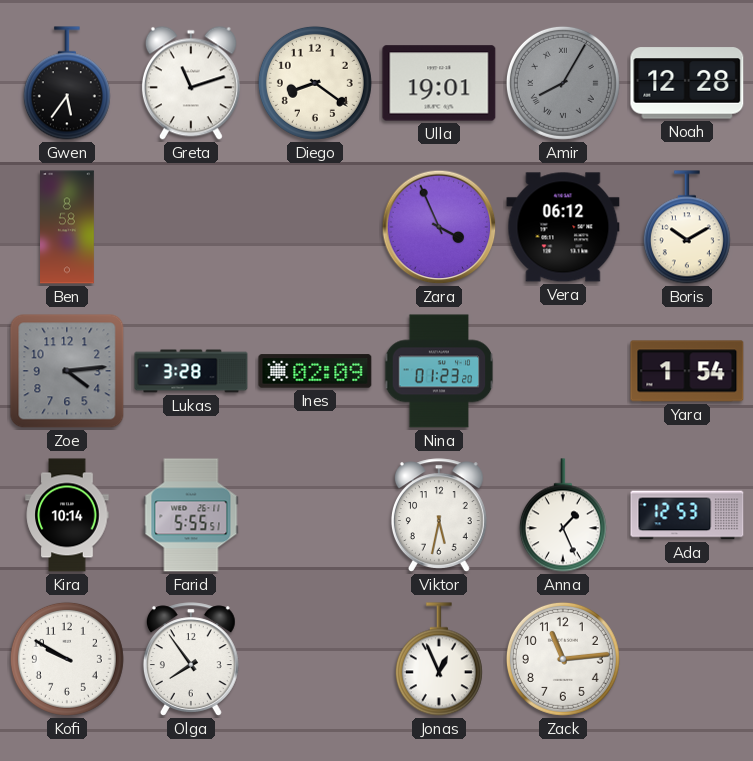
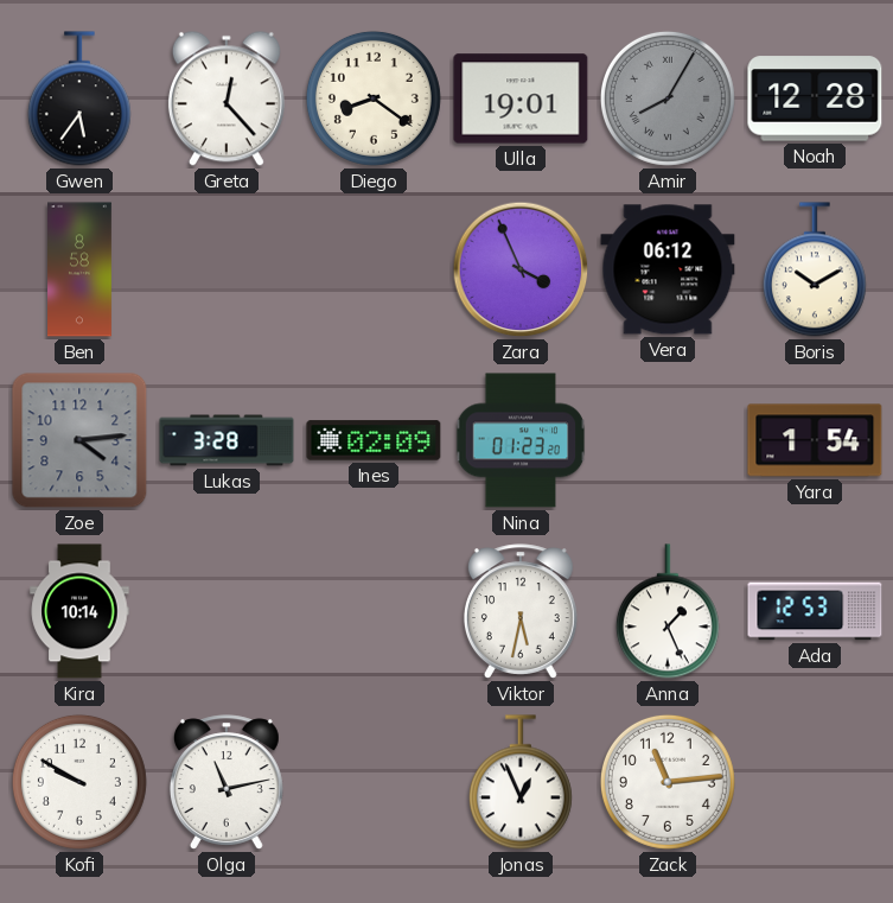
Greta: 11:12 -> 12:23 (227, 98)
Farid: 5:55 -> none (191, 515)
Olga: 7:54 -> 11:13 (227, 782)
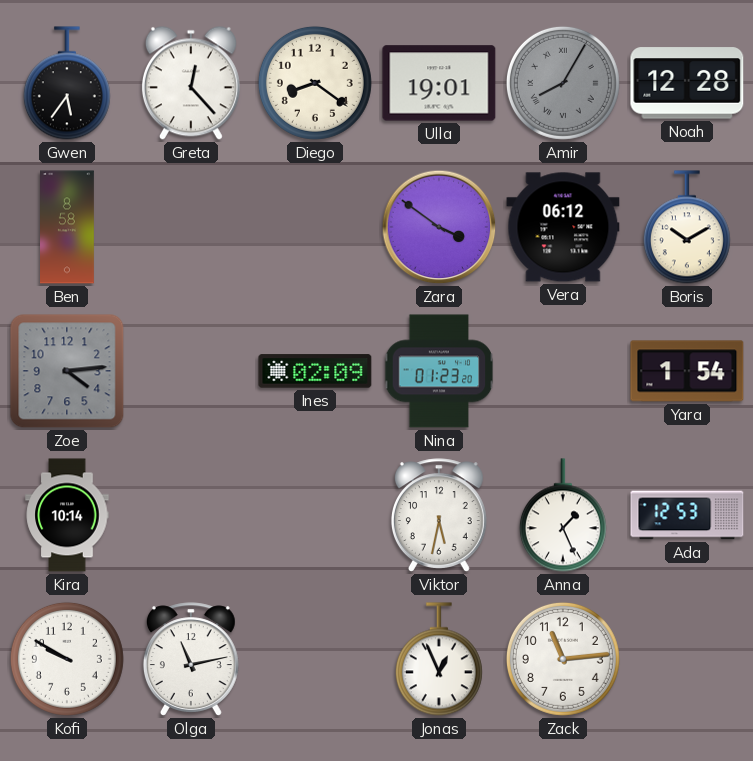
Zara: 3:56 -> 3:51 (439, 227)
Lukas: 3:28 -> none (227, 440)
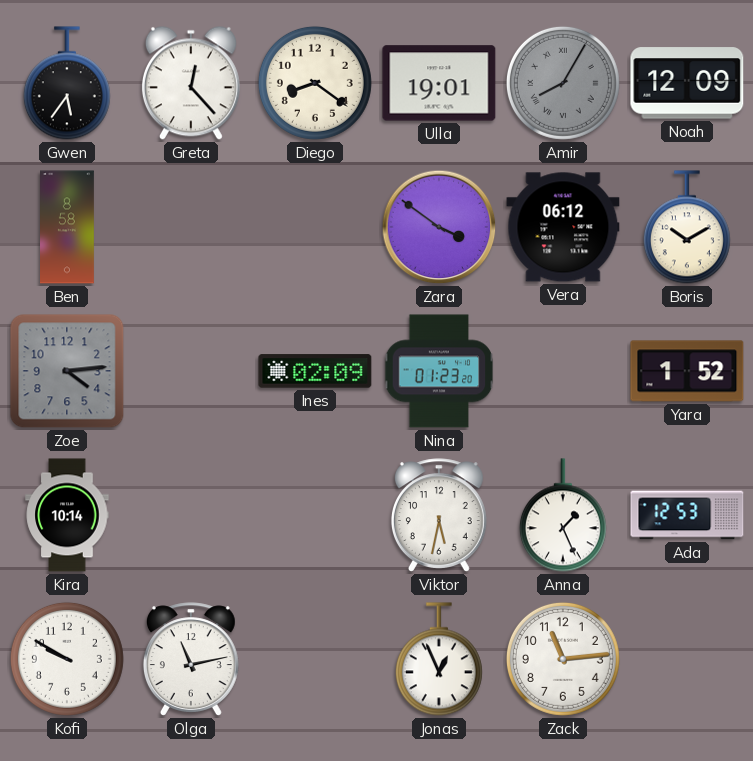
Noah: 12:28 -> 12:09 (687, 83)
Yara: 1:54 -> 1:52 (687, 371)
